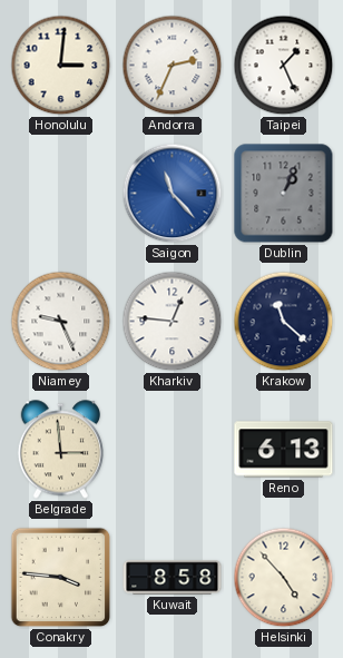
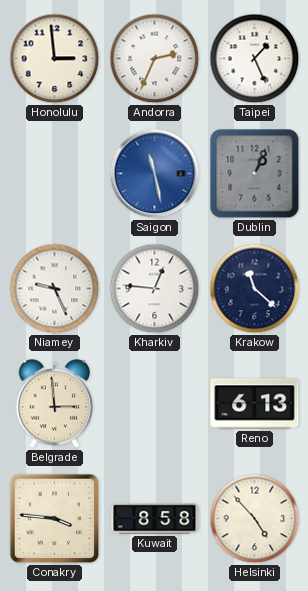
Honolulu: 3:01 -> 2:59 (55, 59)
Saigon: 11:23 -> 11:28 (155, 174)
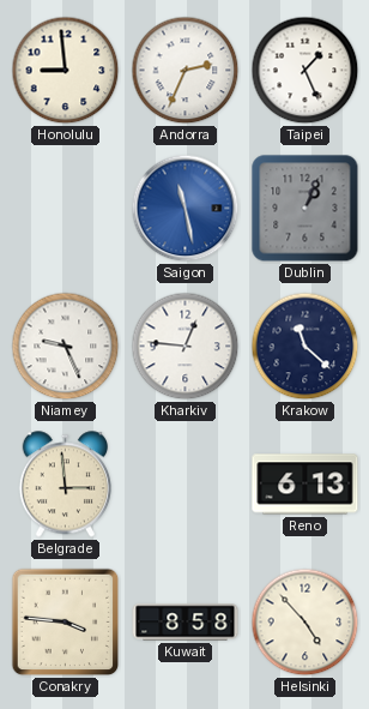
Honolulu: 2:59 -> 8:59 (66, 71)
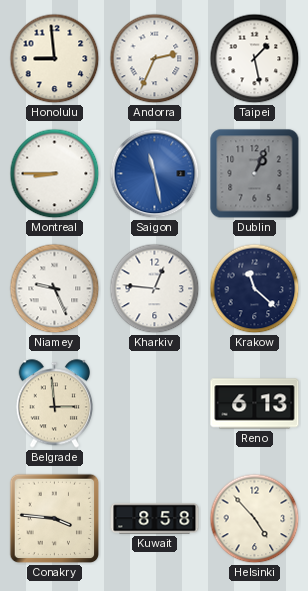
Taipei: 1:26 -> 1:28 (255, 59)
Montreal: none -> 8:45 (55, 174)
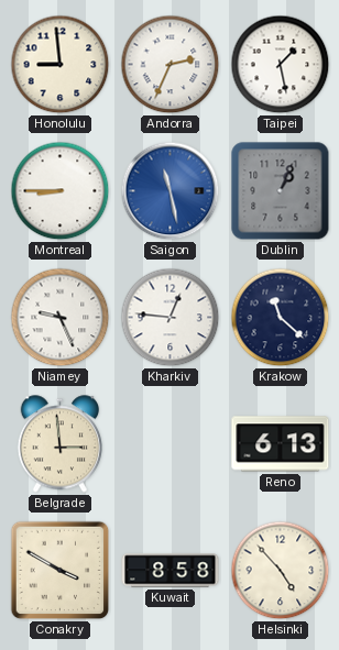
Conakry: 3:46 -> 3:50 (61, 571)
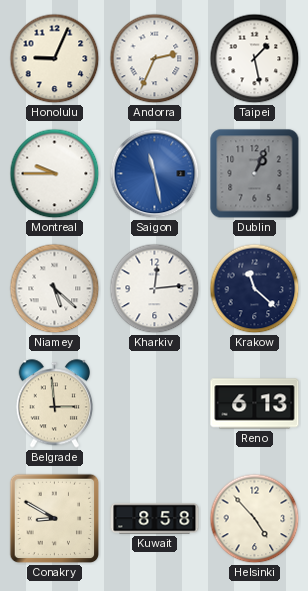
Honolulu: 8:59 -> 9:04 (55, 59)
Montreal: 8:45 -> 9:45 (55, 174)
Niamey: 9:26 -> 5:22 (55, 289)
Kharkiv: 12:46 -> 12:14 (155, 289)
Conakry: 3:50 -> 8:50 (55, 519)
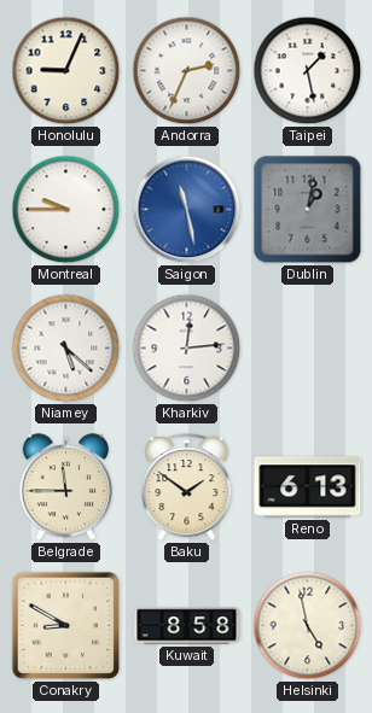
Dublin: 1:04 -> 1:02 (308, 210)
Krakow: 11:22 -> none (255, 289)
Belgrade: 2:59 -> 11:45 (65, 487)
Baku: none -> 1:51 (187, 487)
Helsinki: 4:53 -> 4:58 (308, 626)
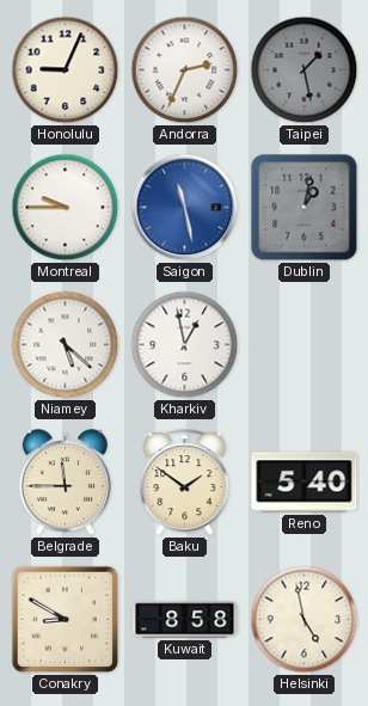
Taipei dial: white -> grey (305, 70)
Kharkiv: 12:14 -> 12:58 (185, 345)
Reno: 6:13 -> 5:40 (305, 483)
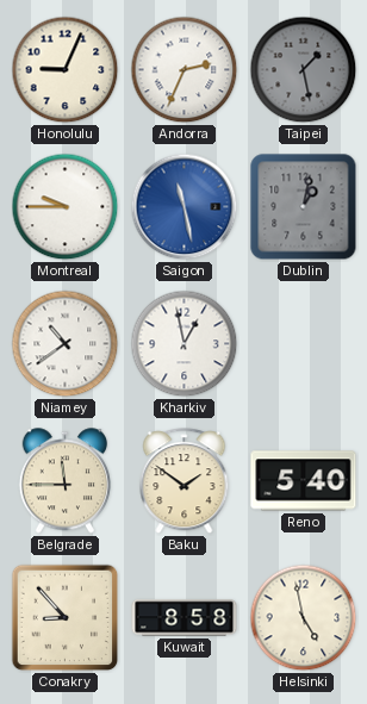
Niamey: 5:22 -> 10:39 (66, 344)
Conakry: 8:50 -> 8:53 (66, 618)
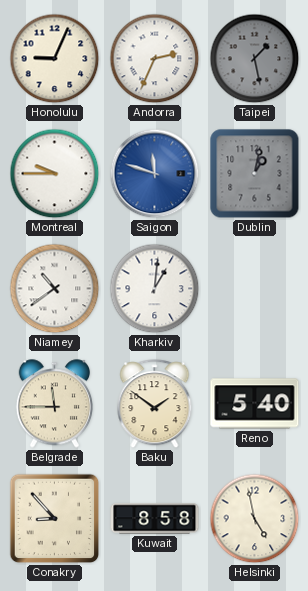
Saigon: 11:28 -> 11:48 (155, 174)
Kharkiv: 12:58 -> 1:01 (155, 289)
